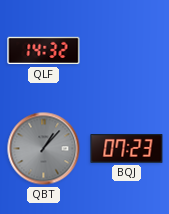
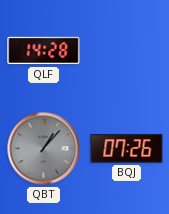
QLF: 14:32 -> 14:28 (44, 51)
BQJ: 07:23 -> 07:26 (127, 149)
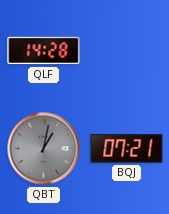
QBT: 1:07 -> 1:02 (44, 149)
BQJ: 07:26 -> 07:21 (127, 149)
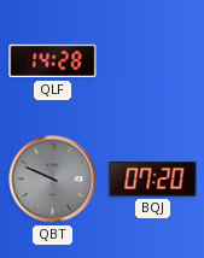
QBT: 1:02 -> 9:49 (53, 180)
BQJ: 07:21 -> 07:20 (153, 180)
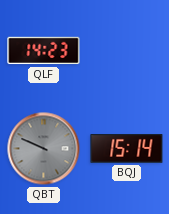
QLF: 14:28 -> 14:23 (44, 51)
BQJ: 07:20 -> 15:14 (127, 149)
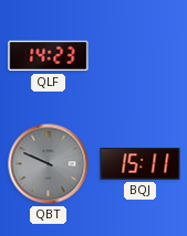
BQJ: 15:14 -> 15:11 (141, 164)
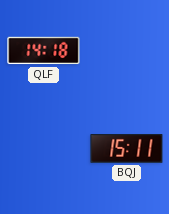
QLF: 14:23 -> 14:18 (44, 51)
QBT: 9:49 -> none (49, 164)
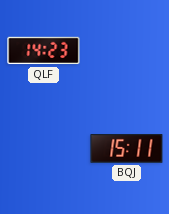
QLF: 14:18 -> 14:23 (44, 51)
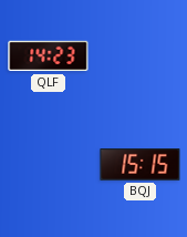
BQJ: 15:11 -> 15:15 (141, 165)
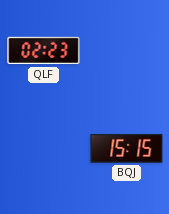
QLF: 14:23 -> 02:23 (44, 51)
